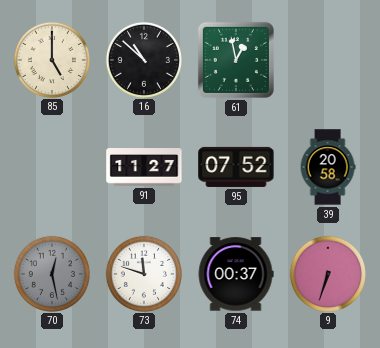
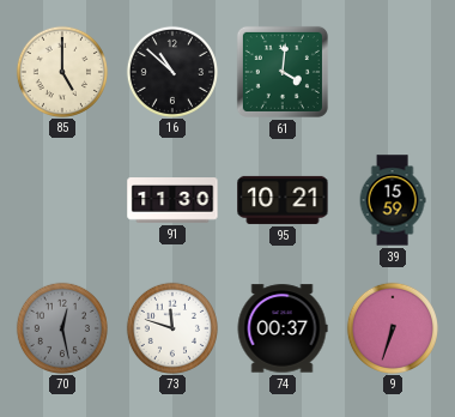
61: 12:58 -> 4:01 (283, 72)
91: 11:27 -> 11:30 (172, 200)
95: 07:52 -> 10:21 (283, 200)
39: 20:58 -> 15:59 (393, 200)
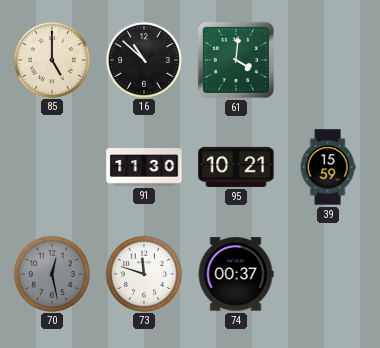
9: 6:33 -> none (392, 327)
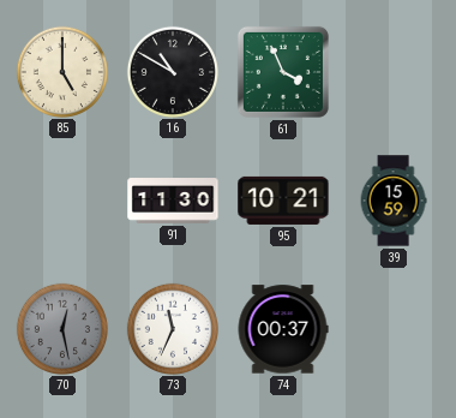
16: 10:52 -> 10:50 (172, 71)
61: 4:01 -> 3:56 (283, 72)
73: 11:48 -> 11:34 (172, 328)
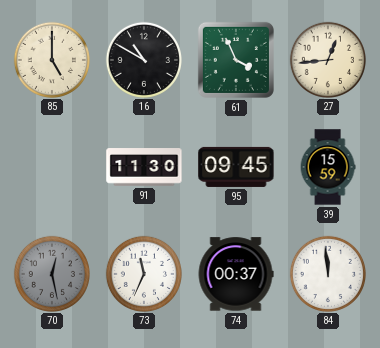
27: none -> 12:44 (327, 59)
95: 10:21 -> 09:45 (236, 167)
84: none -> 11:59 (327, 273)
